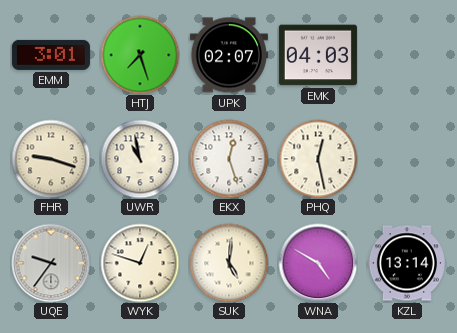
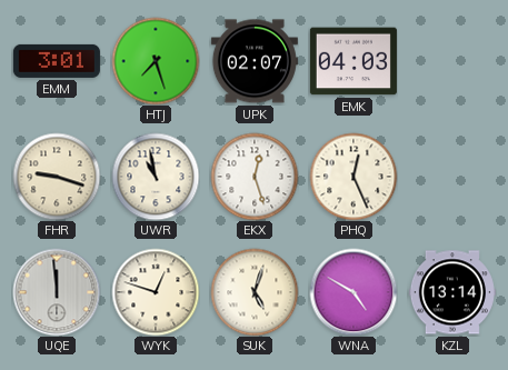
PHQ: 12:28 -> 12:26 (353, 177)
UQE: 9:36 -> 11:59 (57, 292)
SUK: 5:01 -> 5:03 (255, 292)
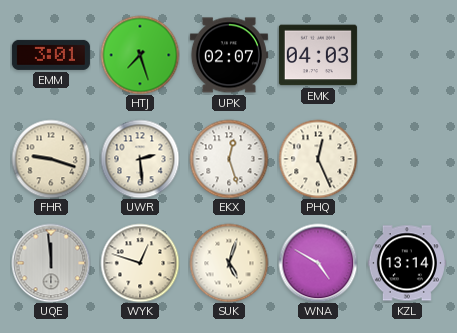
UWR: 10:58 -> 2:29 (140, 159)
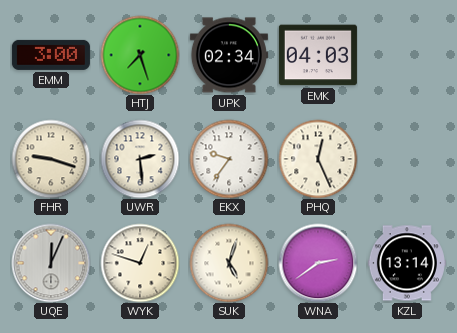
EMM: 3:01 -> 3:00 (51, 55)
UPK: 02:07 -> 02:34 (229, 55)
EKX: 12:27 -> 9:36 (229, 159)
UQE: 11:59 -> 12:04 (51, 263)
WNA: 4:50 -> 2:39 (318, 263)
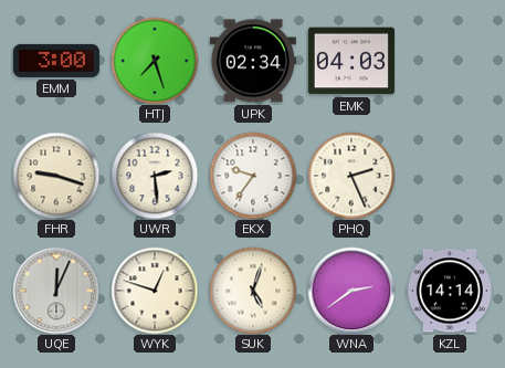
PHQ: 12:26 -> 2:26 (351, 176)
KZL: 13:14 -> 14:14 (450, 291)
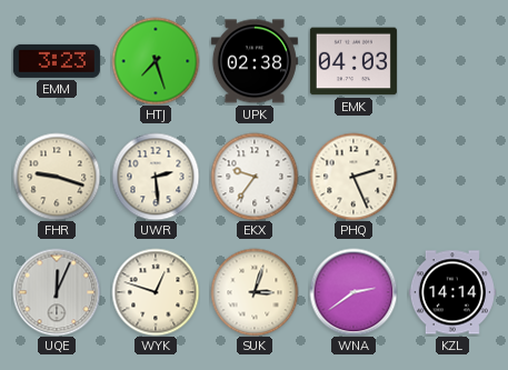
EMM: 3:00 -> 3:23 (57, 61)
UPK: 02:34 -> 02:38 (255, 61)
SUK: 5:03 -> 3:03 (255, 292)
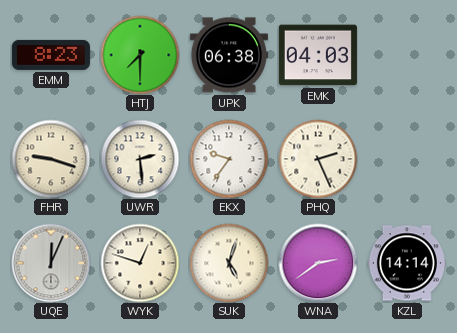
EMM: 3:23 -> 8:23 (51, 55)
HTJ: 7:27 -> 7:30 (140, 55)
UPK: 02:38 -> 06:38 (229, 55)
SUK: 3:03 -> 5:03 (229, 263)
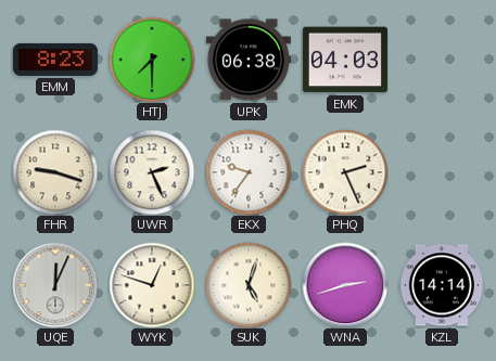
UWR: 2:29 -> 2:26 (152, 172)
WNA: 2:39 -> 2:42 (345, 285)
